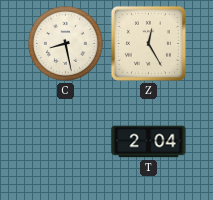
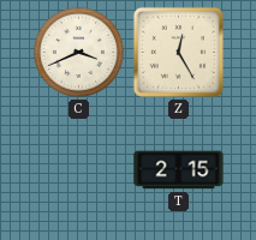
C: 8:28 -> 3:41 (78, 52)
T: 2:04 -> 2:15 (179, 170)
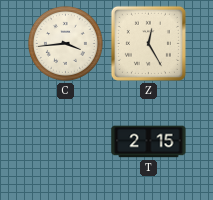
C: 3:41 -> 3:44 (65, 43)
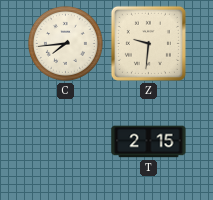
C: 3:44 -> 7:44 (65, 43)
Z: 12:25 -> 9:31 (148, 43)
